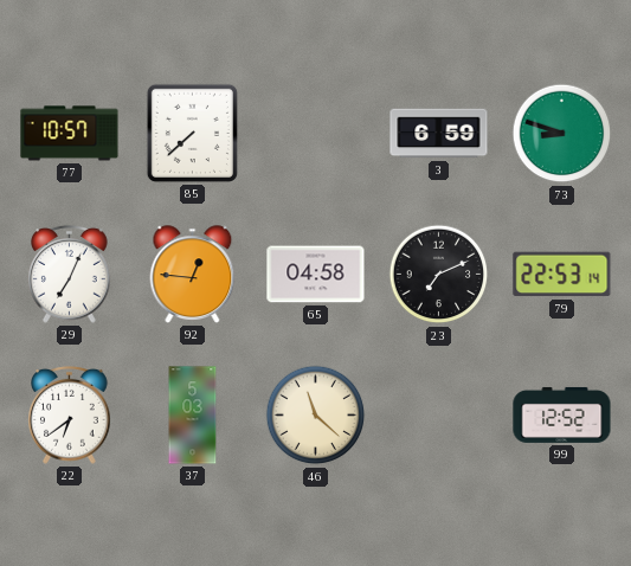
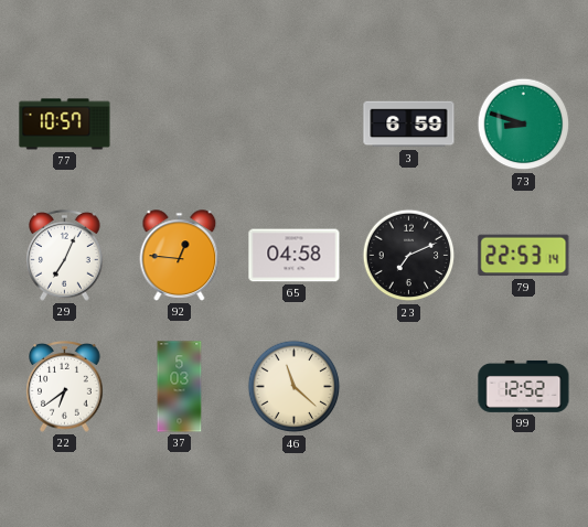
85: 7:38 -> none (192, 133)
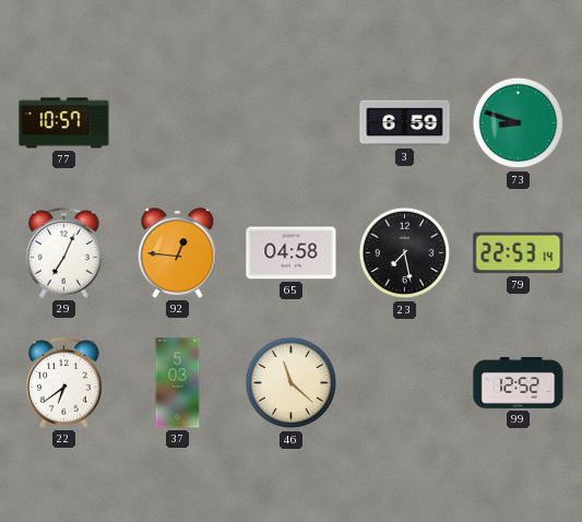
23: 7:11 -> 7:28 (405, 253)
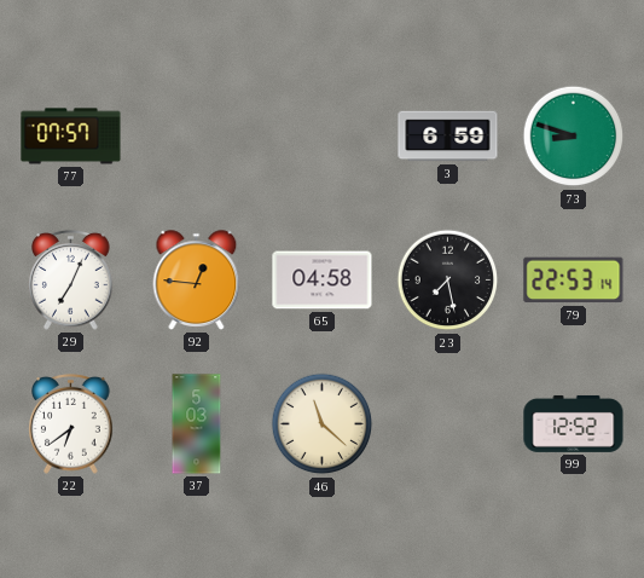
77: 10:57 -> 07:57 (71, 137)
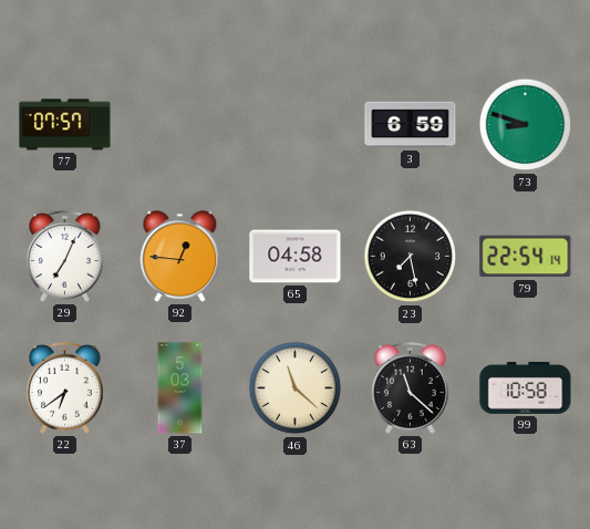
79: 22:53 -> 22:54 (526, 257)
63: none -> 11:22 (411, 388)
99: 12:52 -> 10:58 (526, 388)
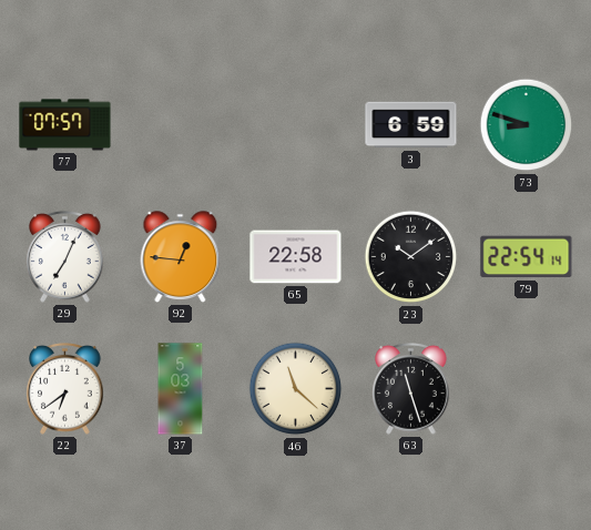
65: 04:58 -> 22:58 (296, 257)
23: 7:28 -> 10:09 (411, 257)
63: 11:22 -> 11:27 (411, 389)
99: 10:58 -> none (526, 388)
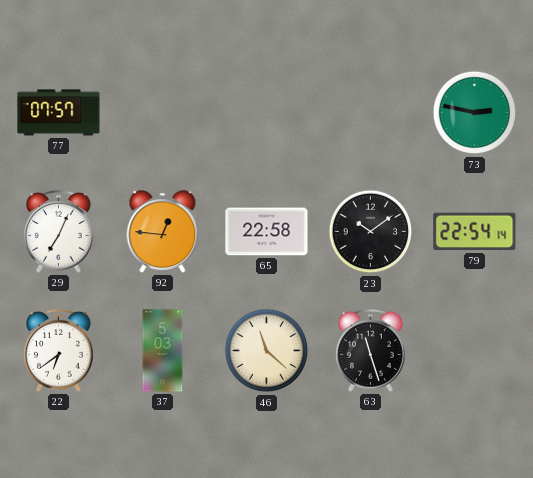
3: 6:59 -> none (411, 125)
73: 8:48 -> 2:47 (475, 113)
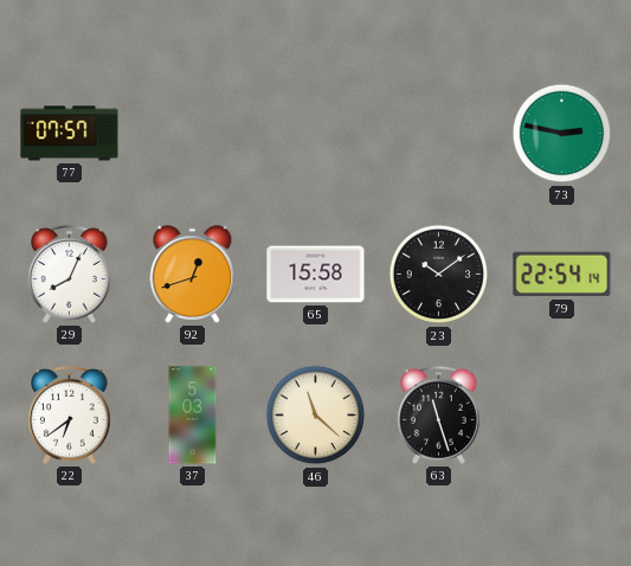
29: 7:04 -> 8:04 (70, 275)
92: 12:46 -> 12:42 (193, 275)
65: 22:58 -> 15:58 (316, 275)
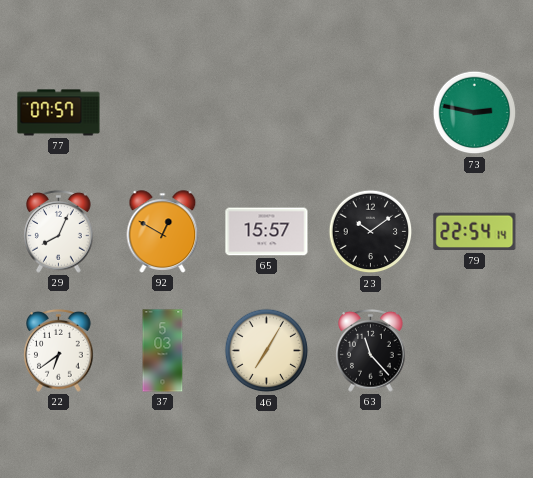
92: 12:42 -> 12:50 (163, 232)
65: 15:58 -> 15:57 (267, 232)
46: 11:22 -> 7:05 (267, 351)
63: 11:27 -> 11:23 (371, 351)
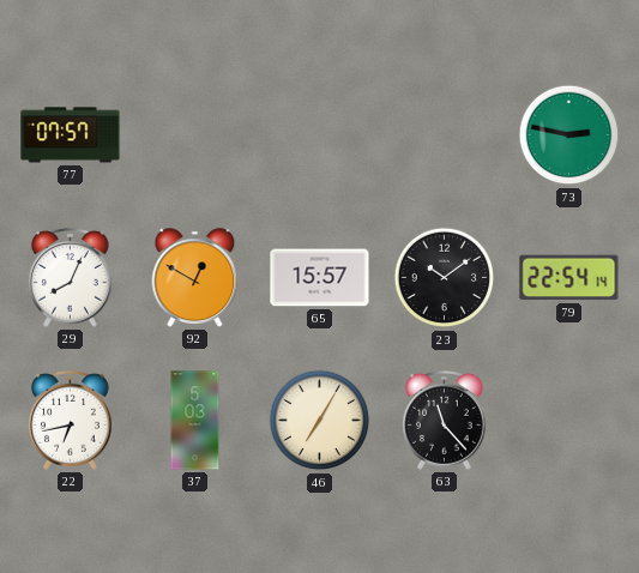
22: 6:39 -> 6:43 (71, 421)
